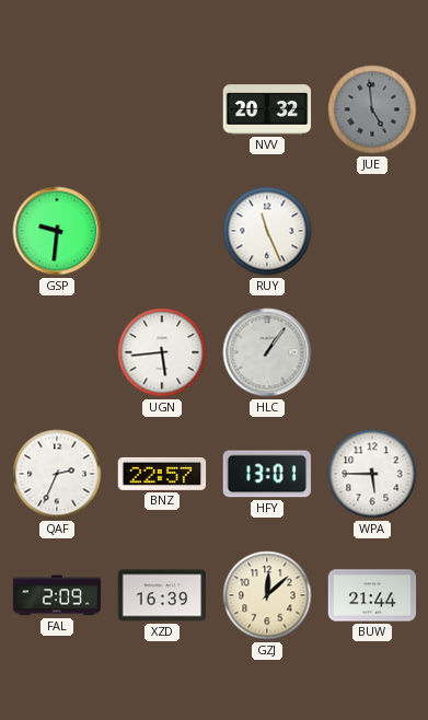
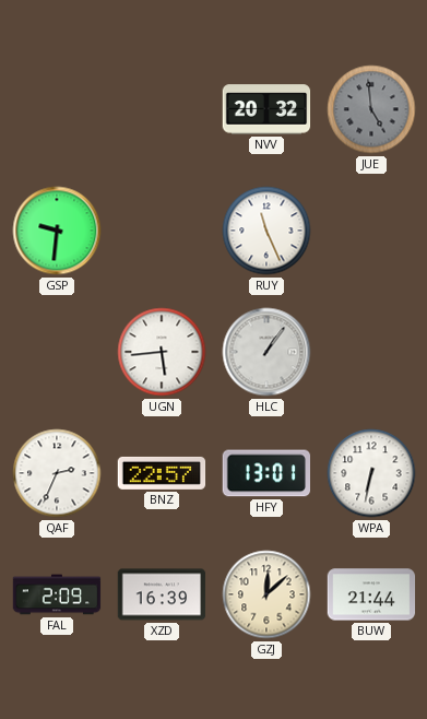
WPA: 5:45 -> 6:32 (371, 473)
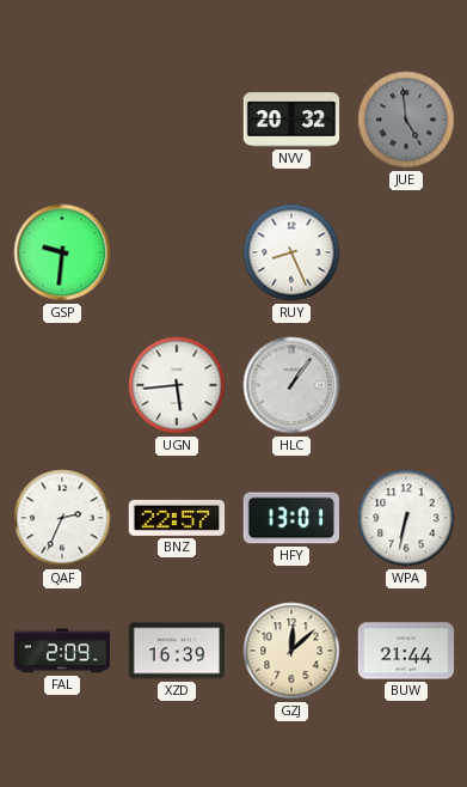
RUY: 11:26 -> 8:26 (291, 252)
